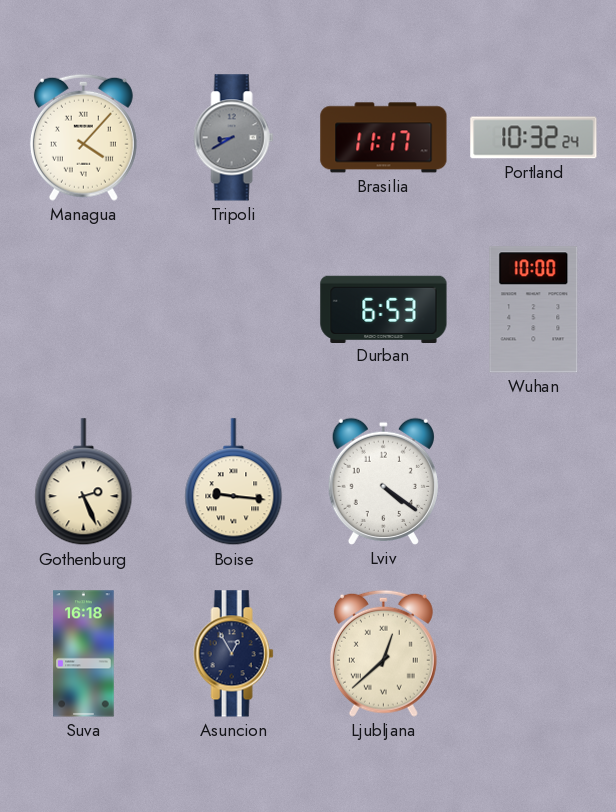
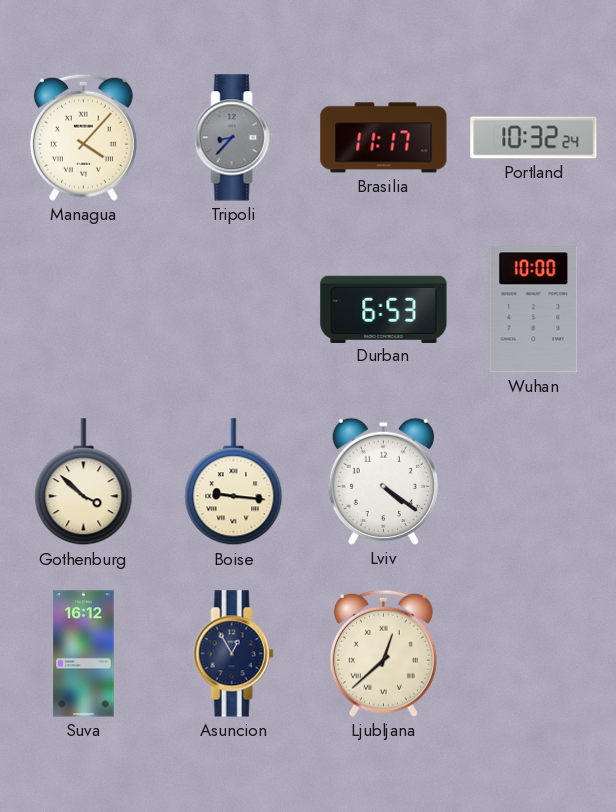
Tripoli: 8:40 -> 8:37 (234, 138)
Gothenburg: 2:26 -> 3:52 (84, 482)
Suva: 16:18 -> 16:12 (84, 654)
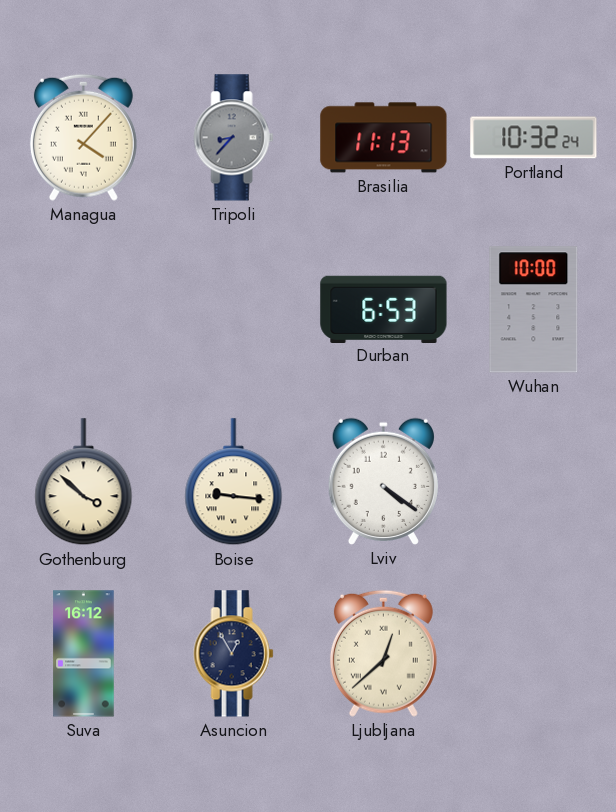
Brasilia: 11:17 -> 11:13 (384, 138)
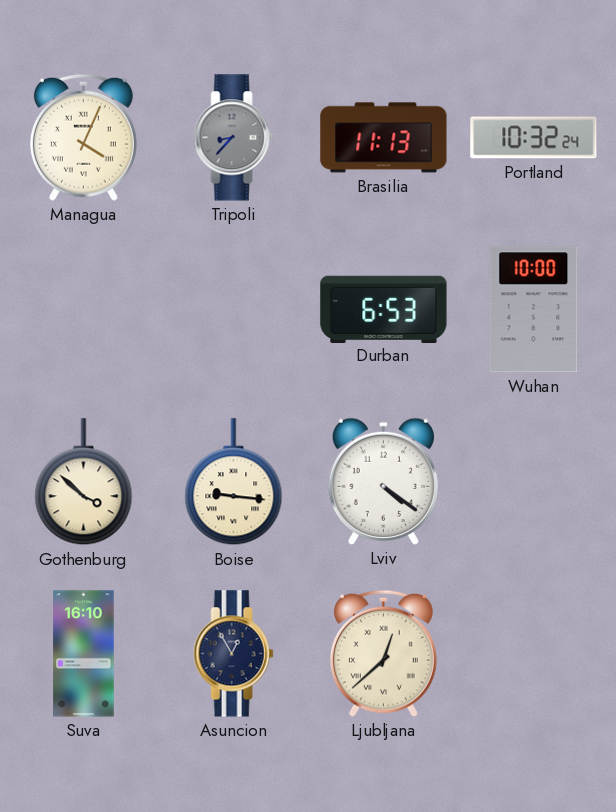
Managua: 4:07 -> 4:04 (83, 137)
Suva: 16:12 -> 16:10 (84, 654)
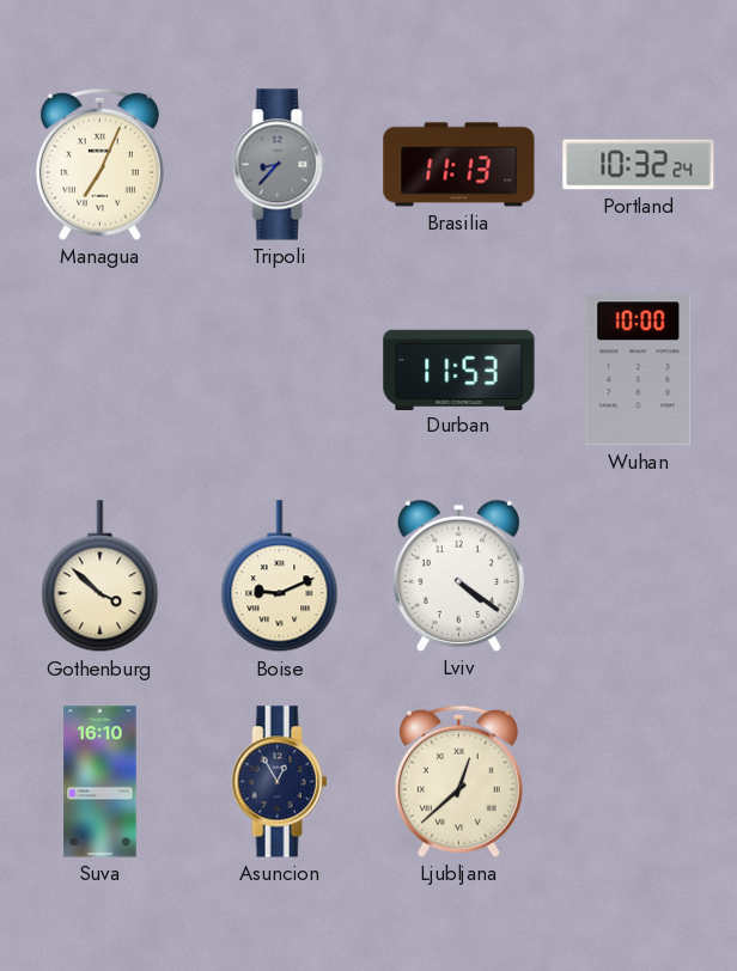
Managua: 4:04 -> 7:04 (99, 164)
Durban: 6:53 -> 11:53 (459, 370)
Boise: 9:16 -> 9:11 (280, 576)
